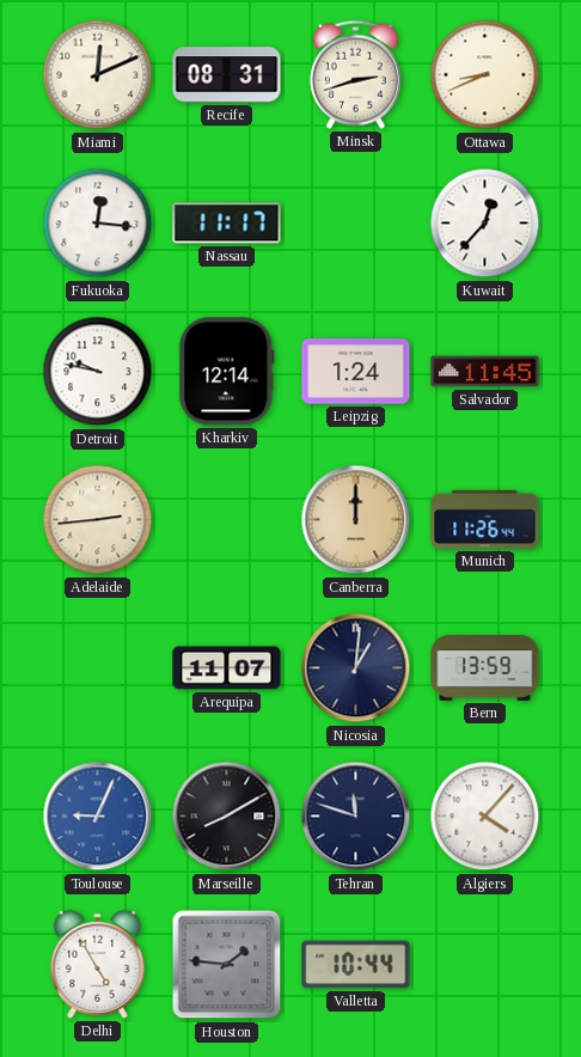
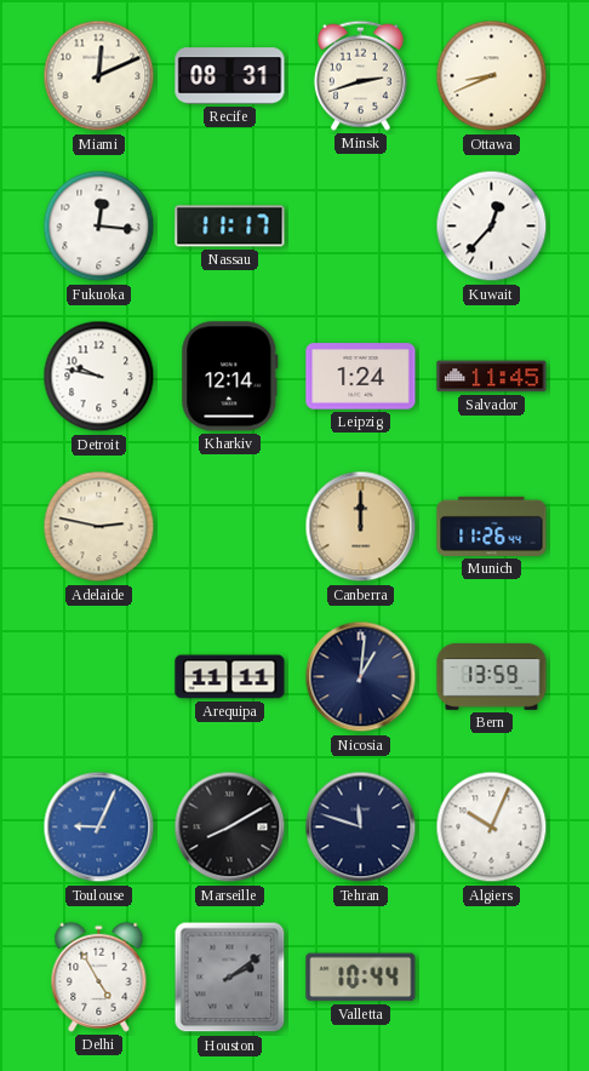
Adelaide: 2:44 -> 2:47 (99, 527)
Arequipa: 11:07 -> 11:11 (230, 677)
Algiers: 4:07 -> 10:04 (492, 827)
Houston: 1:46 -> 2:09 (230, 978)
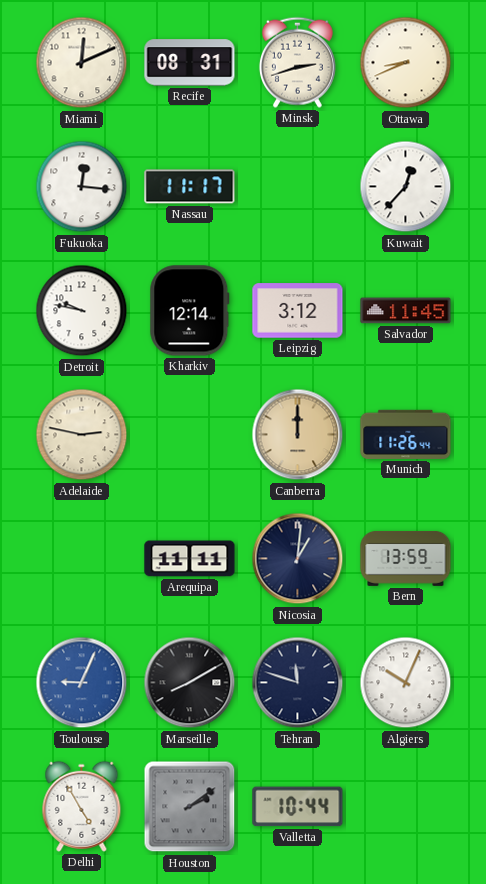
Leipzig: 1:24 -> 3:12 (298, 311)
